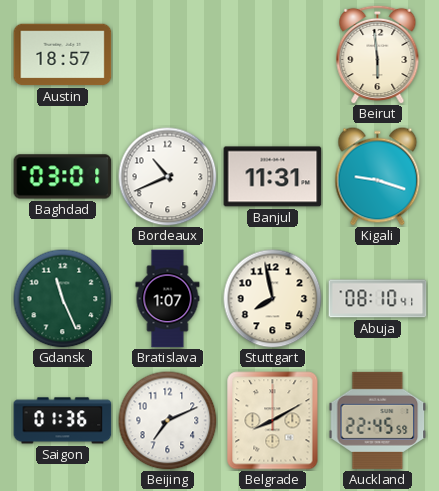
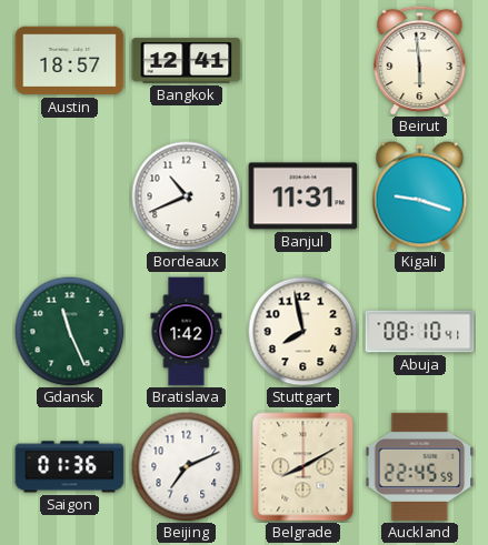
Bangkok: none -> 12:41 (187, 61)
Baghdad: 03:01 -> none (63, 177)
Bratislava: 1:07 -> 1:42 (187, 332)
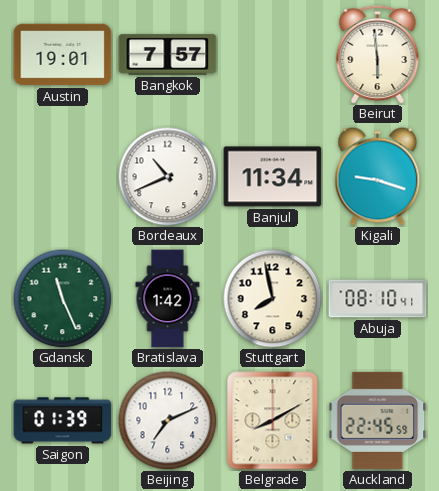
Austin: 18:57 -> 19:01 (63, 55)
Bangkok: 12:41 -> 7:57 (168, 55)
Banjul: 11:31 -> 11:34 (273, 177)
Saigon: 01:36 -> 01:39 (63, 421)
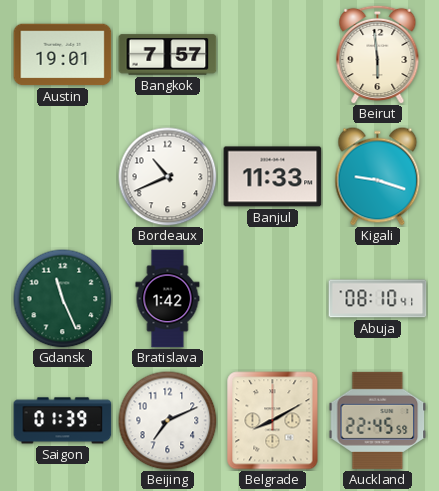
Banjul: 11:34 -> 11:33 (273, 177)
Stuttgart: 7:58 -> none (273, 299)
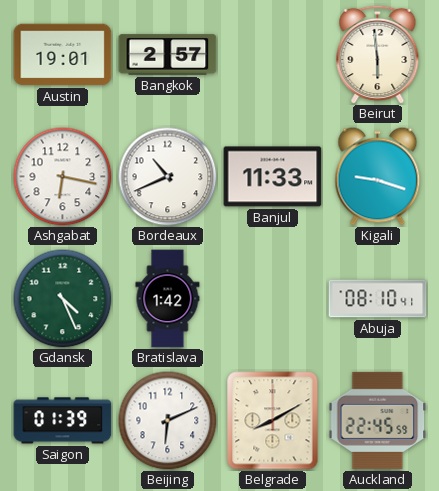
Bangkok: 7:57 -> 2:57 (168, 55)
Ashgabat: none -> 6:17 (63, 177)
Gdansk: 11:26 -> 4:26 (63, 299)
Beijing: 7:11 -> 6:11 (168, 421)
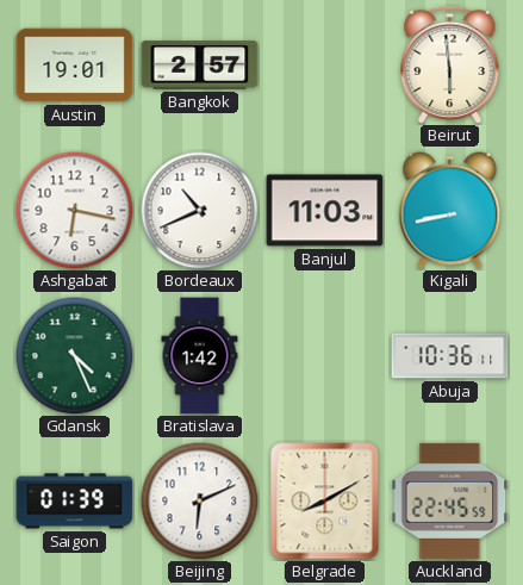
Banjul: 11:33 -> 11:03 (325, 211)
Kigali: 9:18 -> 8:43 (450, 211)
Abuja: 08:10 -> 10:36 (450, 356)
